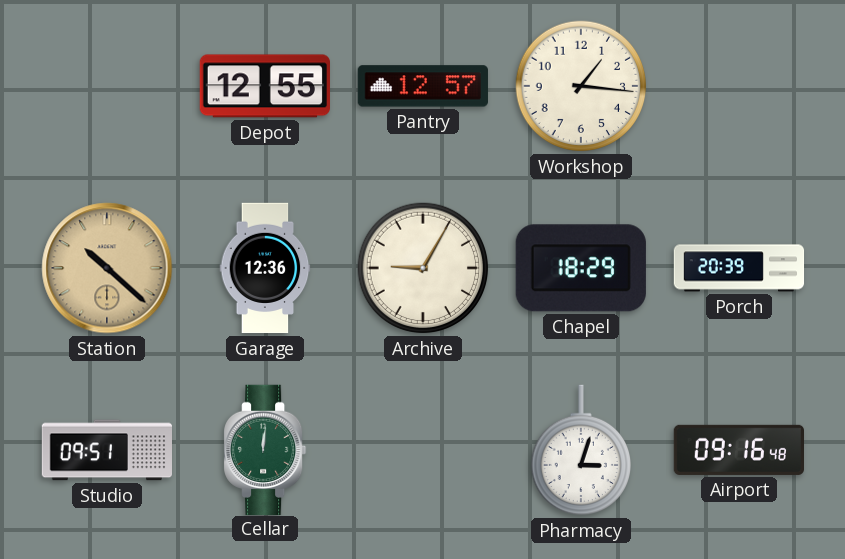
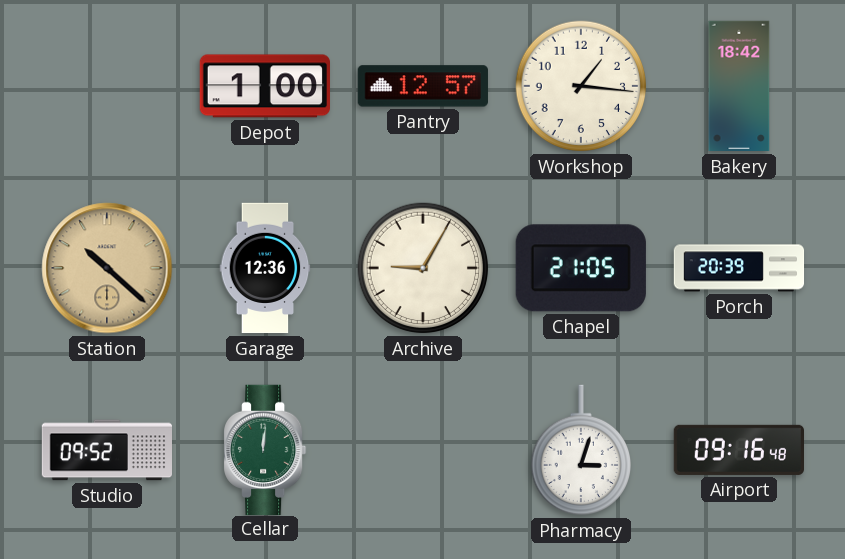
Depot: 12:55 -> 1:00 (264, 86)
Bakery: none -> 18:42 (739, 86)
Chapel: 18:29 -> 21:05 (581, 268)
Studio: 09:51 -> 09:52 (106, 450)
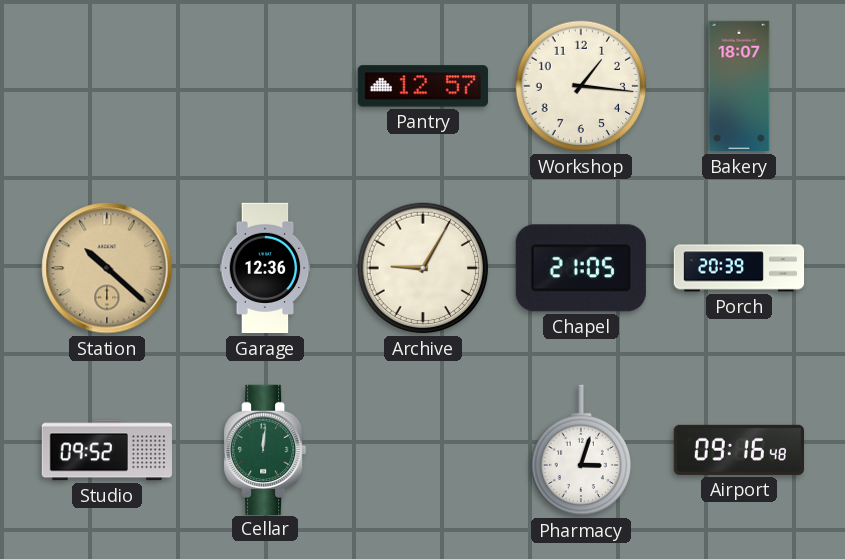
Depot: 1:00 -> none (264, 86)
Bakery: 18:42 -> 18:07 (739, 86)
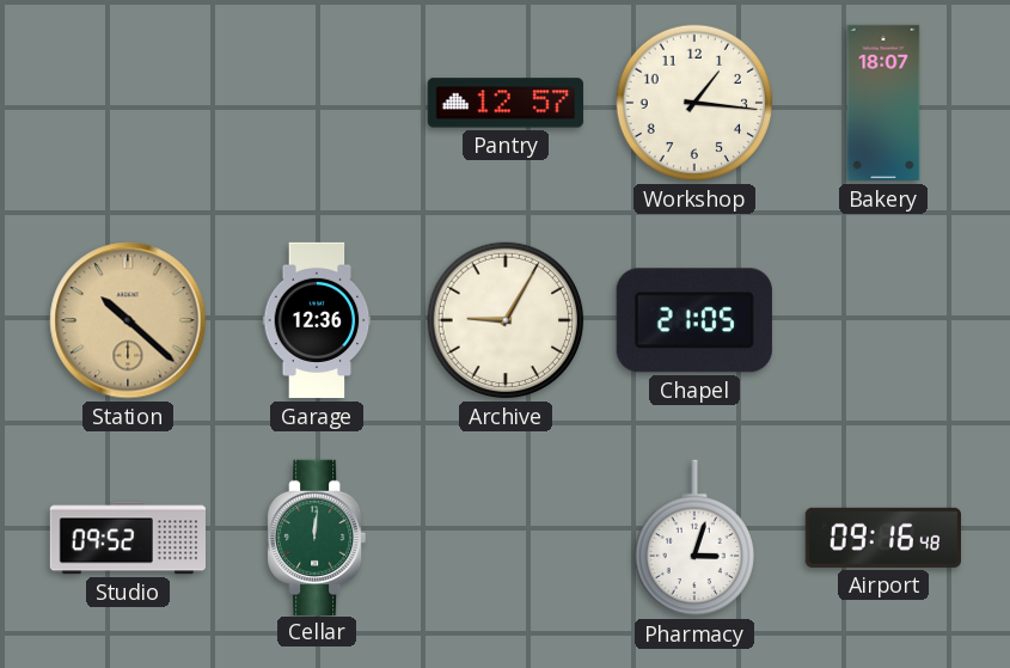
Porch: 20:39 -> none (739, 268)
